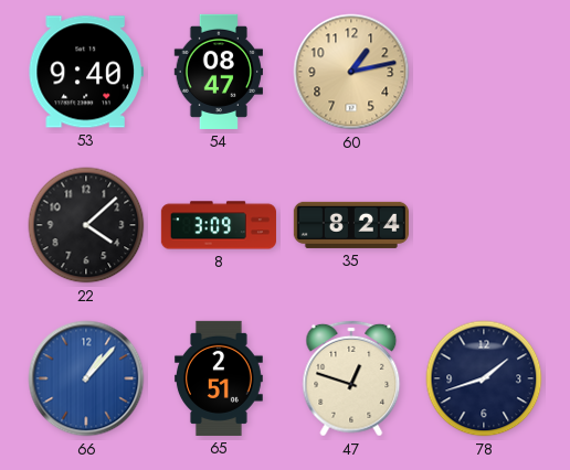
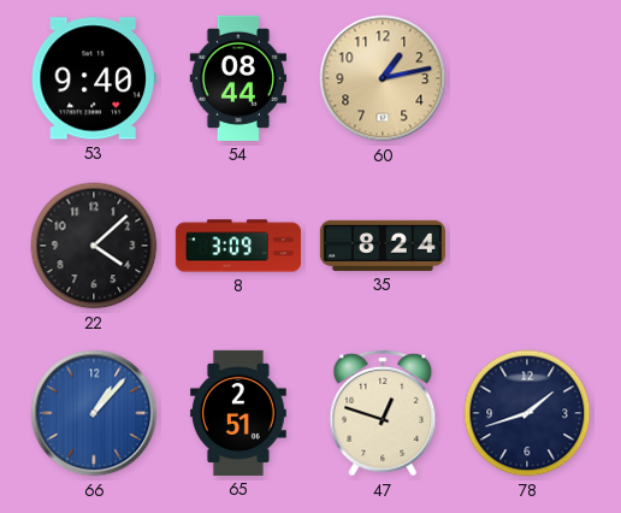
54: 08:47 -> 08:44 (237, 78)
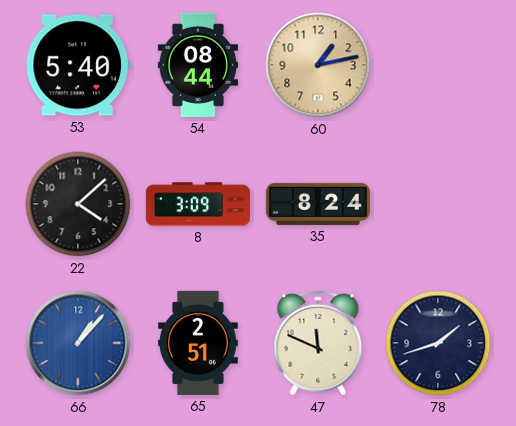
53: 9:40 -> 5:40 (78, 65)
47: 12:48 -> 11:49 (318, 343)
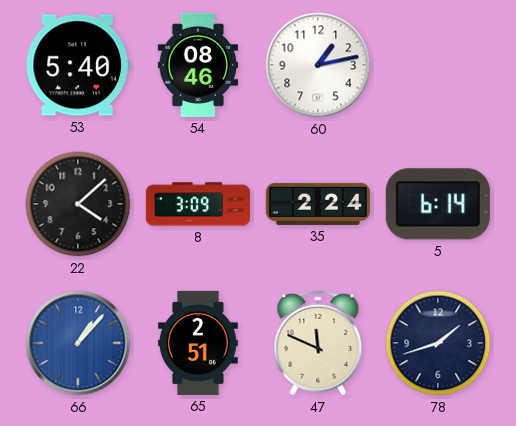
54: 08:44 -> 08:46 (197, 65)
60 dial: champagne -> white (318, 65)
35: 8:24 -> 2:24 (318, 204)
5: none -> 6:14 (438, 204)
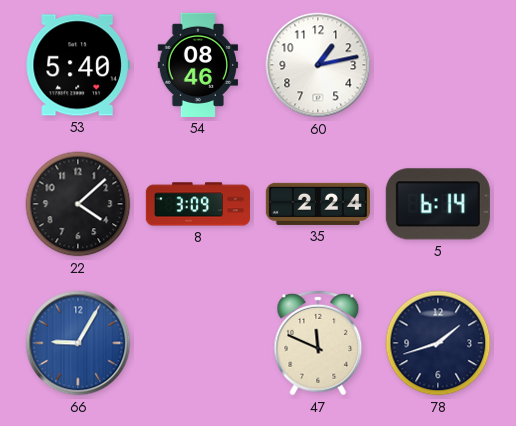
66: 1:07 -> 9:05 (78, 343)
65: 2:51 -> none (198, 343)
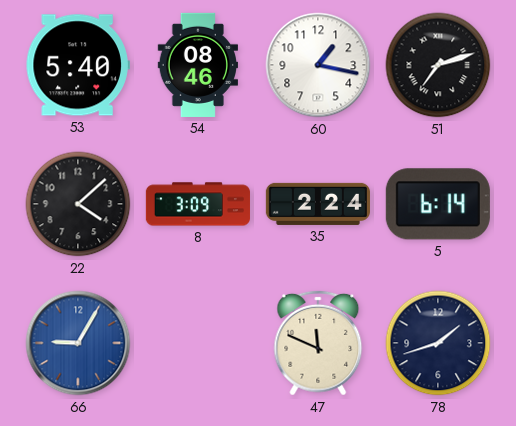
60: 1:13 -> 1:17 (318, 65)
51: none -> 7:12 (438, 65)
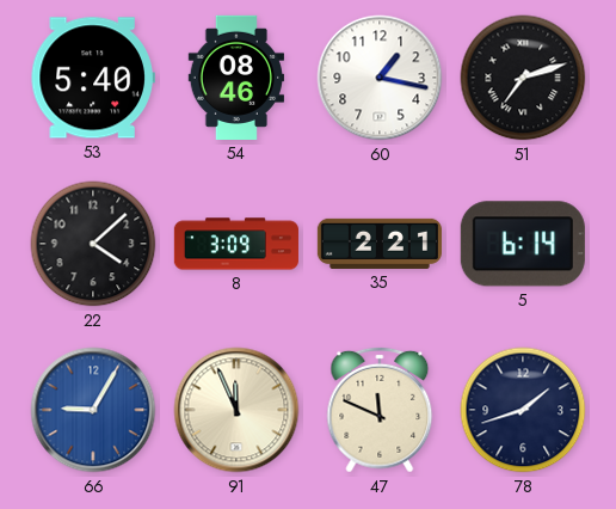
35: 2:24 -> 2:21 (380, 244)
91: none -> 11:56 (236, 410)
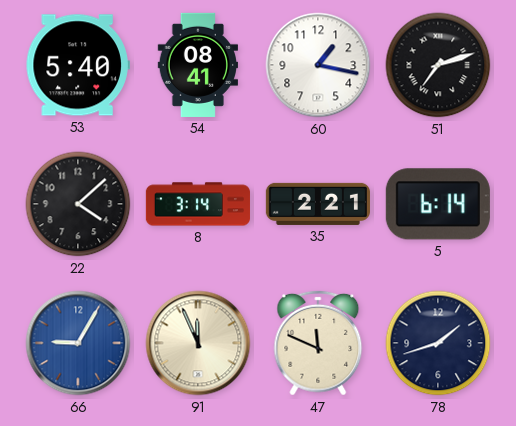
54: 08:46 -> 08:41 (197, 65)
8: 3:09 -> 3:14 (198, 204)
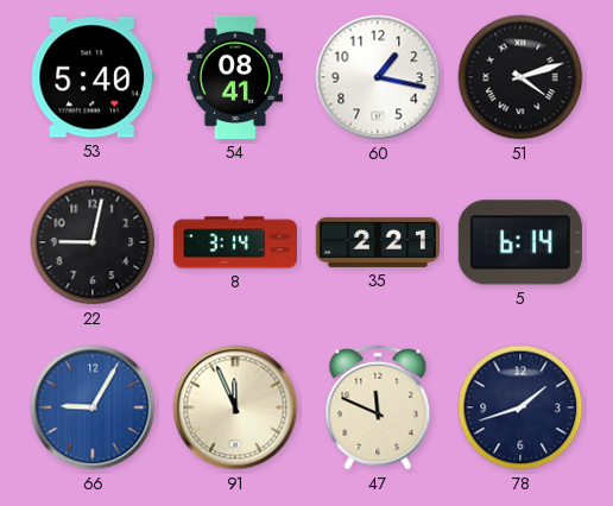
51: 7:12 -> 4:12 (520, 77)
22: 4:08 -> 9:02 (93, 242)
